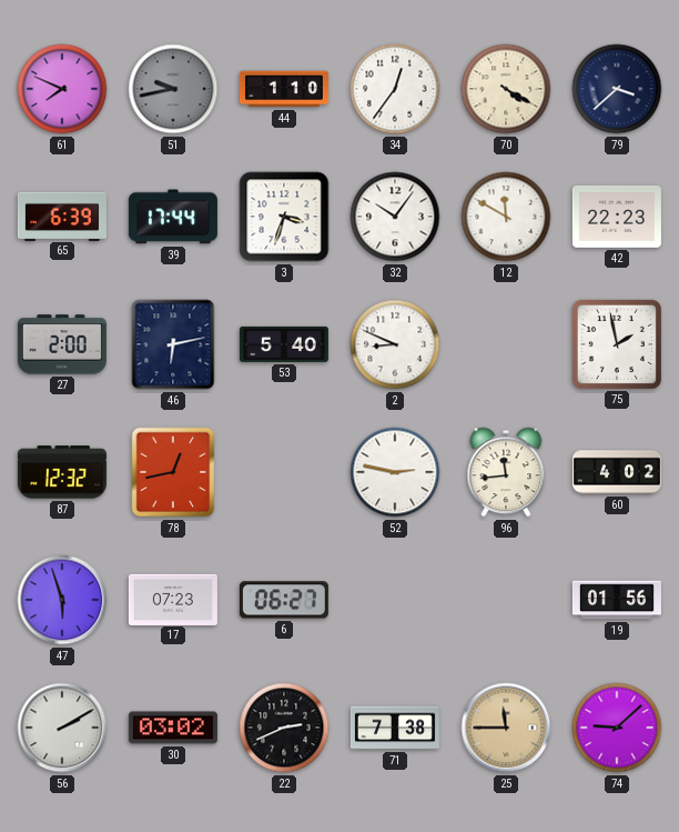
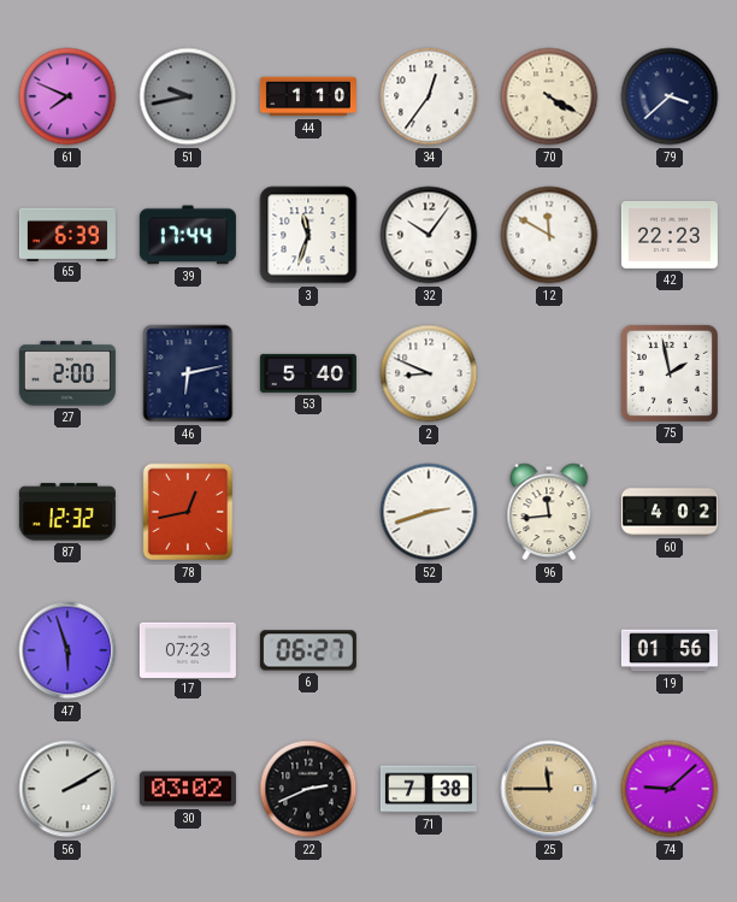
3: 3:33 -> 11:33 (308, 235)
52: 2:47 -> 2:42 (429, 512)
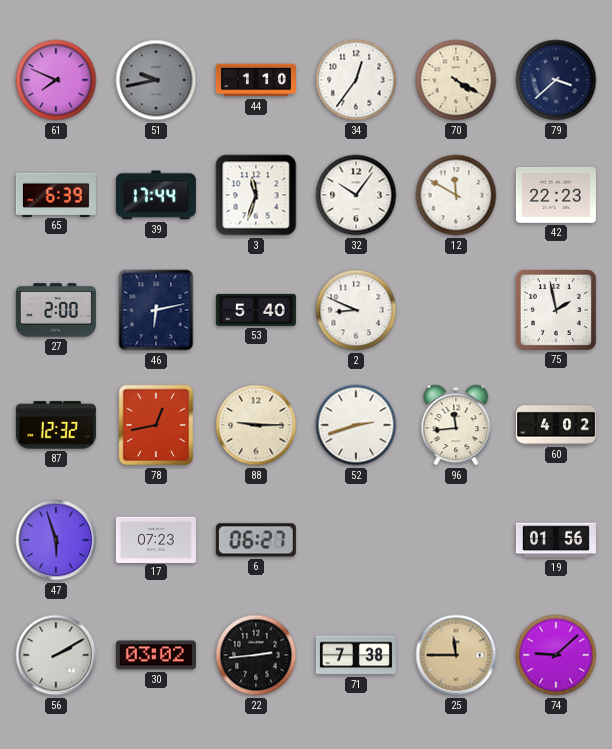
88: none -> 9:15 (256, 425)
22: 2:41 -> 2:44 (256, 655)
